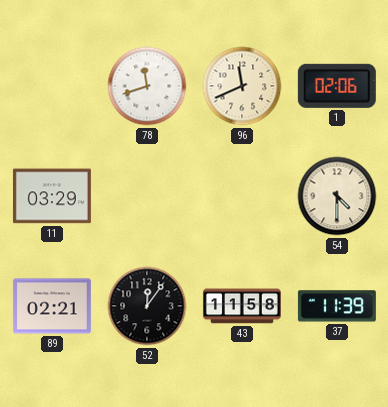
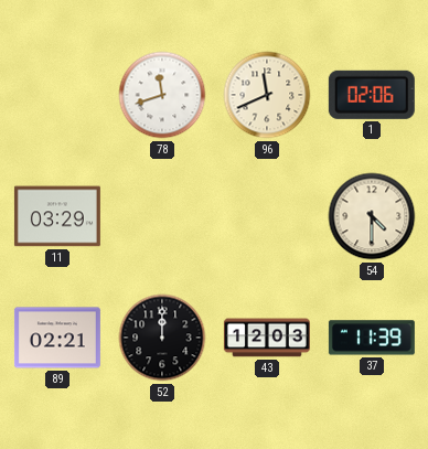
52: 12:06 -> 12:00 (162, 338)
43: 11:58 -> 12:03 (267, 338)
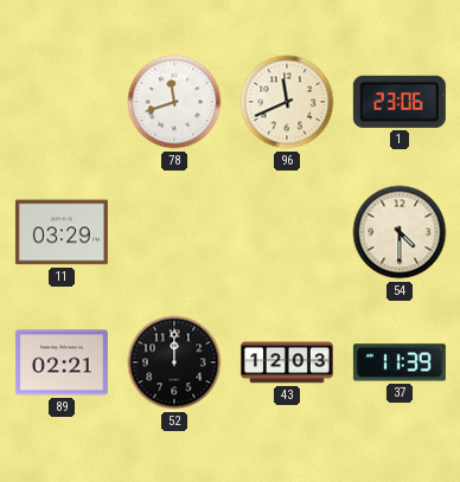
1: 02:06 -> 23:06 (400, 102)
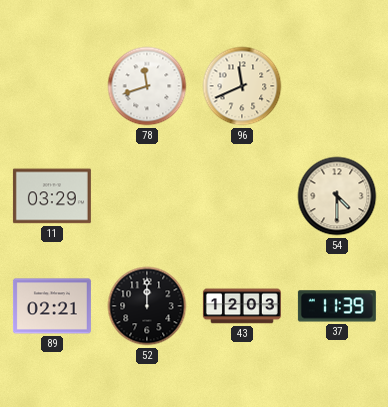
1: 23:06 -> none (400, 102)
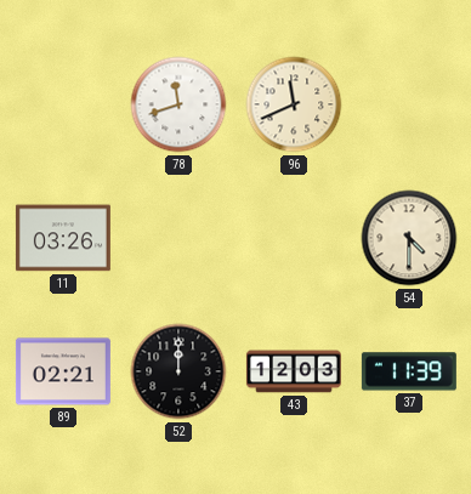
11: 03:29 -> 03:26 (63, 238)
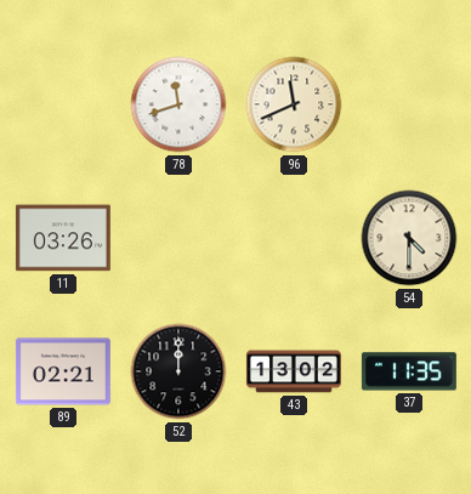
43: 12:03 -> 13:02 (294, 371)
37: 11:39 -> 11:35 (409, 371)
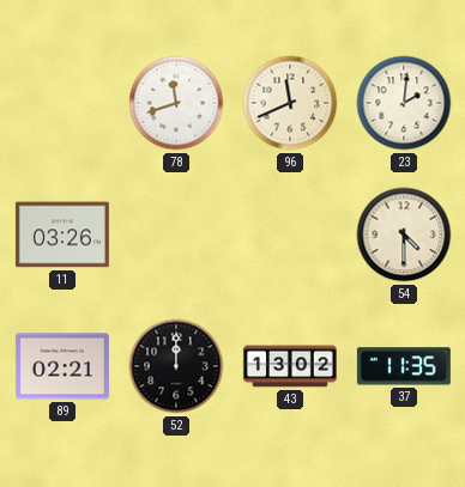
23: none -> 2:01 (404, 103)
